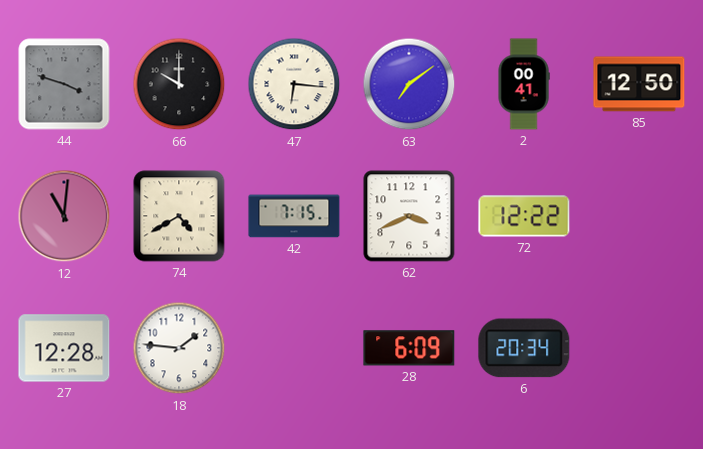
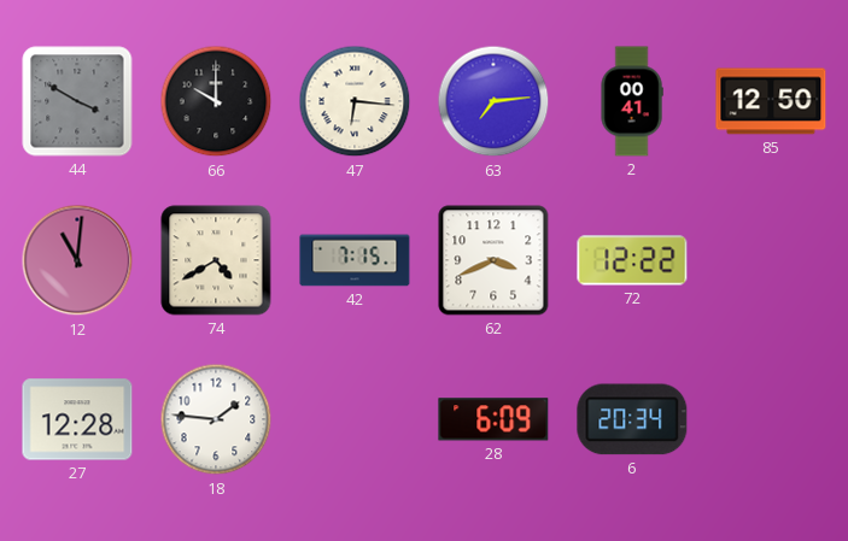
44: 3:48 -> 3:50 (77, 101)
63: 7:09 -> 7:14 (493, 101)
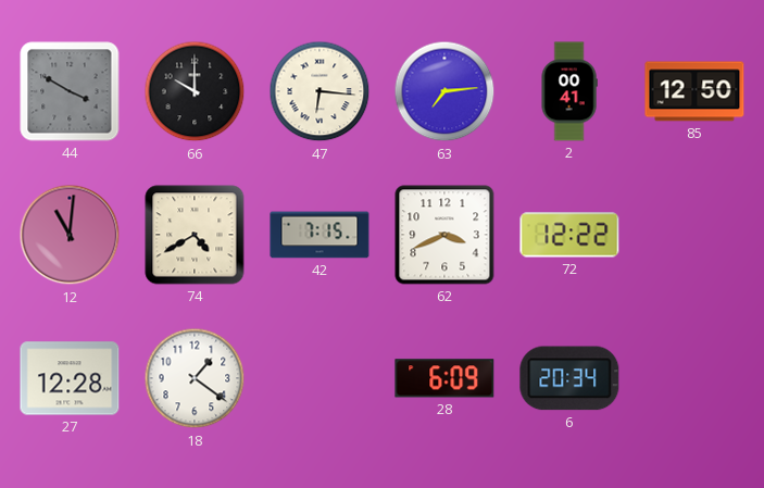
18: 1:46 -> 1:21 (195, 378)
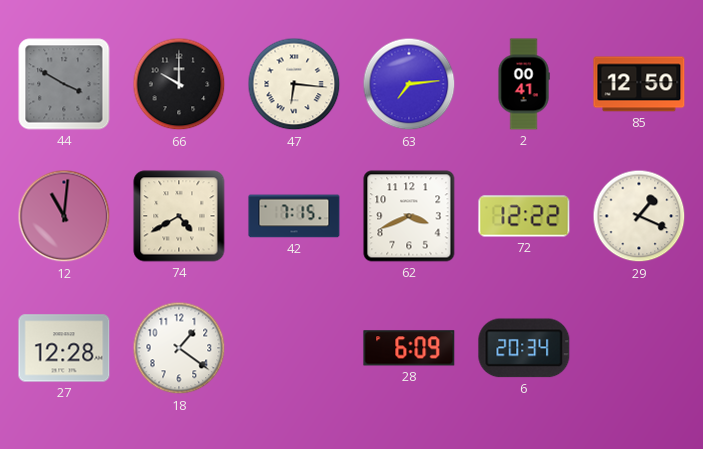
29: none -> 1:19 (639, 216)
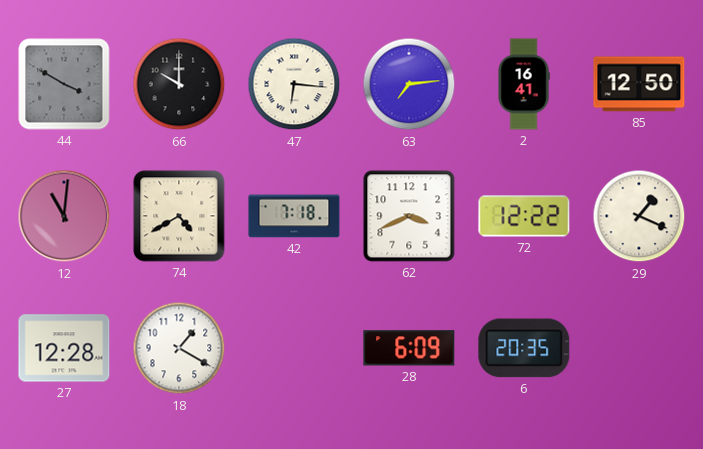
2: 00:41 -> 16:41 (524, 84)
42: 7:15 -> 7:18 (294, 216)
18: 1:21 -> 1:20 (179, 348)
6: 20:34 -> 20:35 (524, 348)
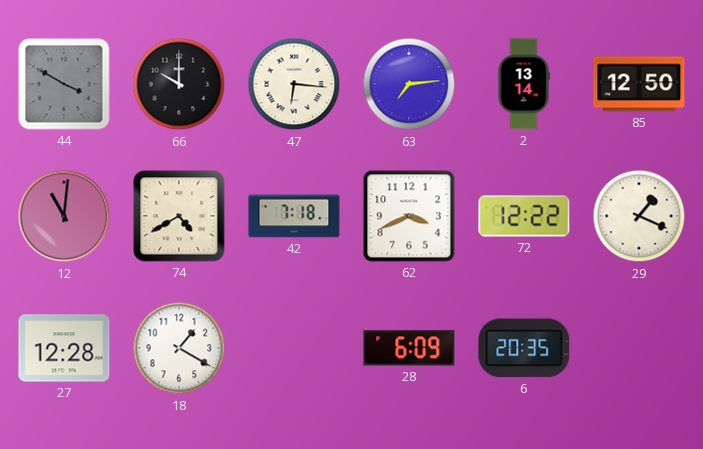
2: 16:41 -> 13:14 (524, 84)
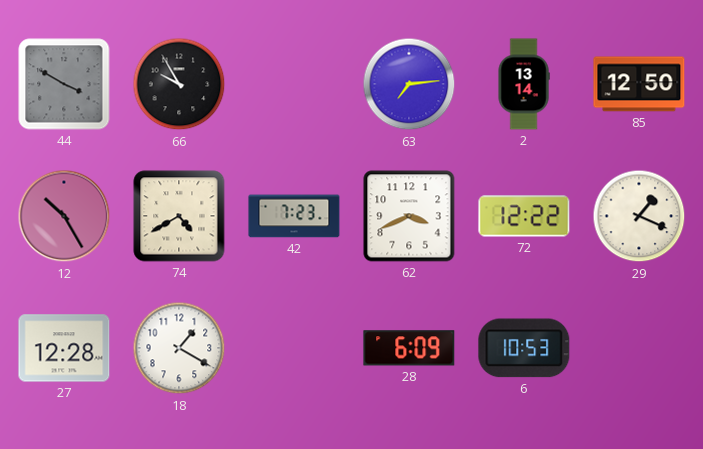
66: 10:00 -> 9:55 (179, 84)
47: 6:16 -> none (294, 84)
12: 11:01 -> 10:25 (64, 216)
42: 7:18 -> 7:23 (294, 216)
6: 20:35 -> 10:53 (524, 348)
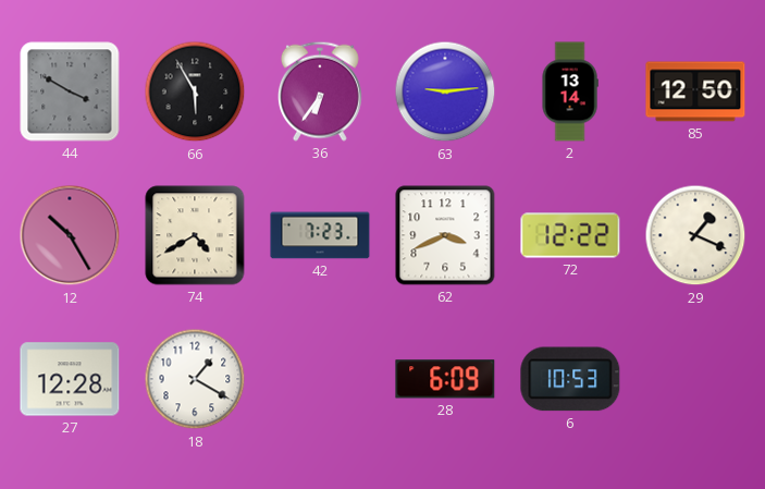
66: 9:55 -> 5:55 (195, 91)
36: none -> 6:36 (320, 91)
63: 7:14 -> 9:14 (445, 91)
